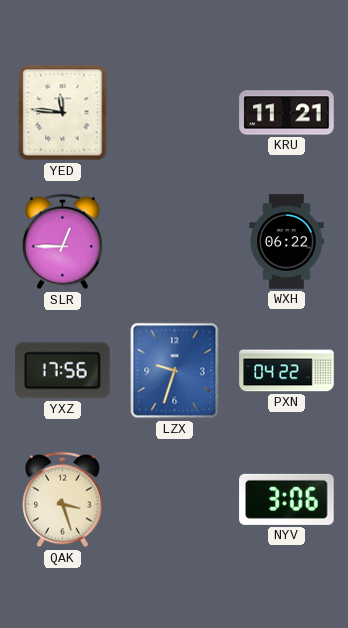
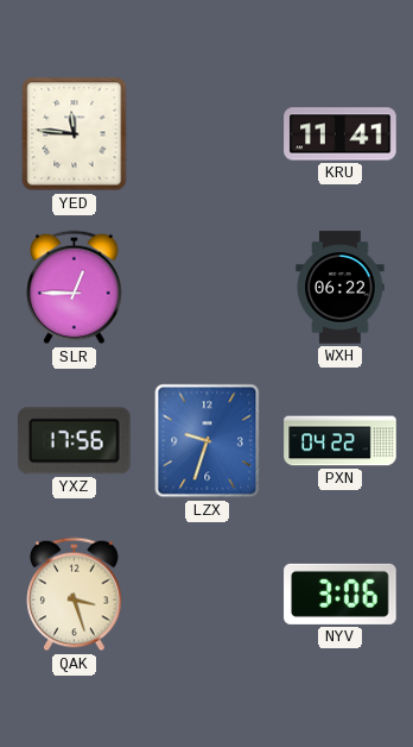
KRU: 11:21 -> 11:41 (341, 134)
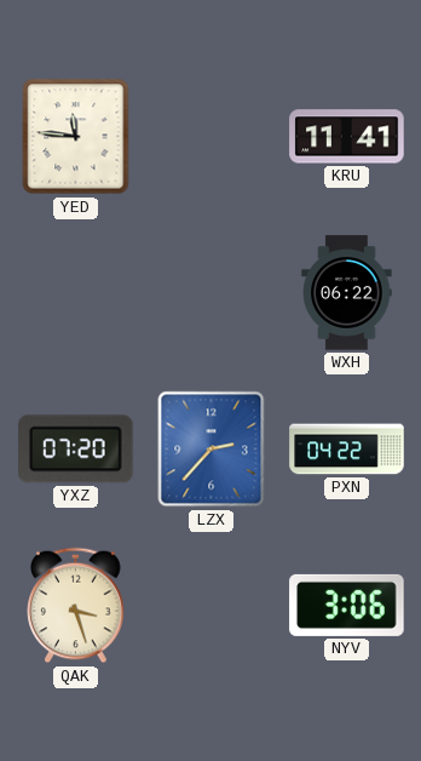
SLR: 12:45 -> none (75, 288)
YXZ: 17:56 -> 07:20 (76, 450)
LZX: 9:33 -> 2:37 (212, 450)
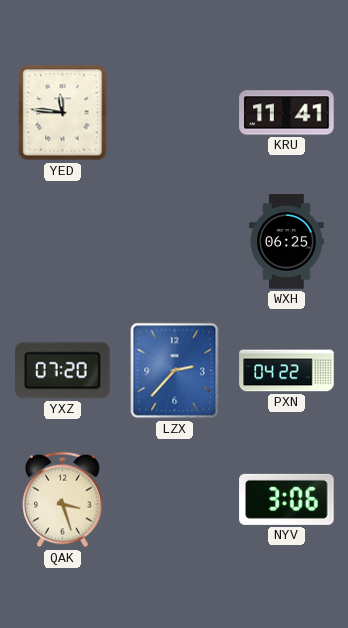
WXH: 06:22 -> 06:25 (287, 242)
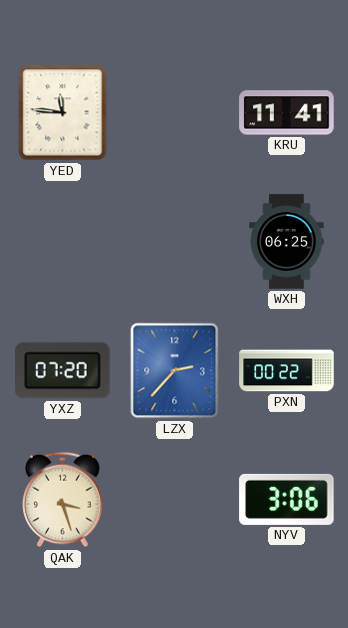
PXN: 04:22 -> 00:22 (287, 371)
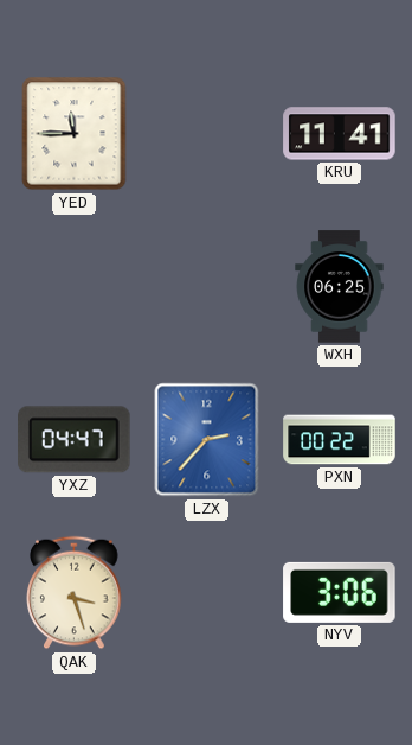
YED: 11:46 -> 11:45 (75, 134)
YXZ: 07:20 -> 04:47 (75, 440)
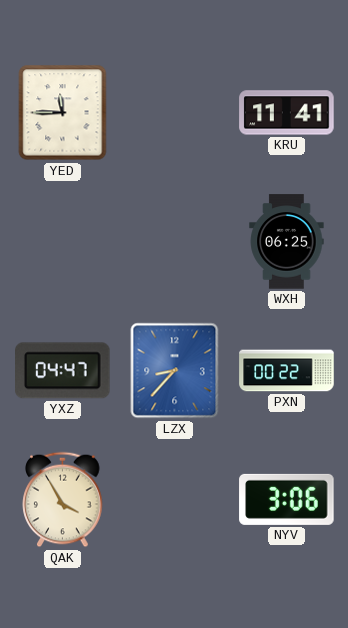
LZX: 2:37 -> 8:37 (175, 371)
QAK: 3:27 -> 3:55 (63, 500)
